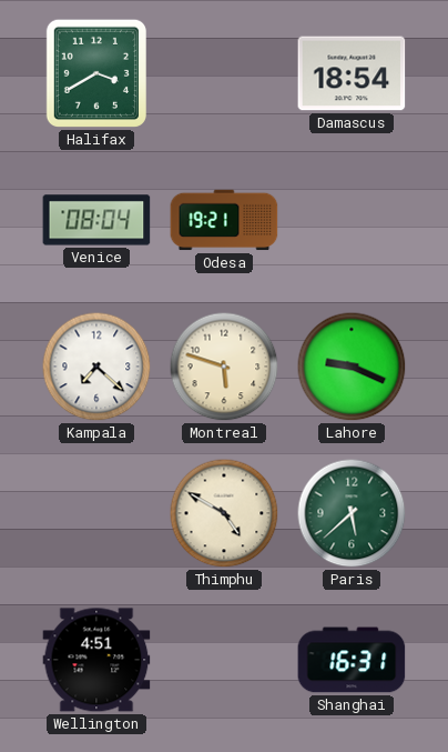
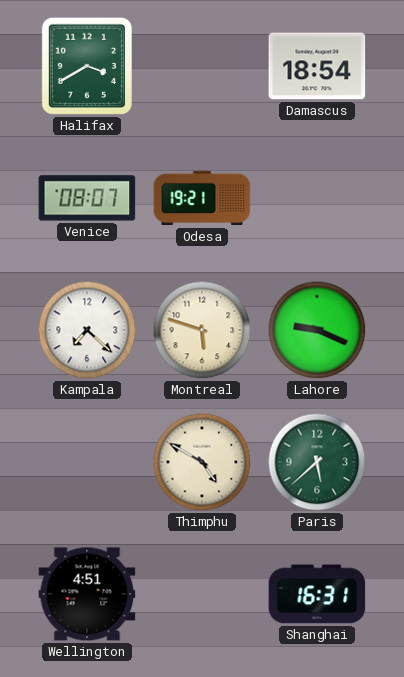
Venice: 08:04 -> 08:07 (87, 198)
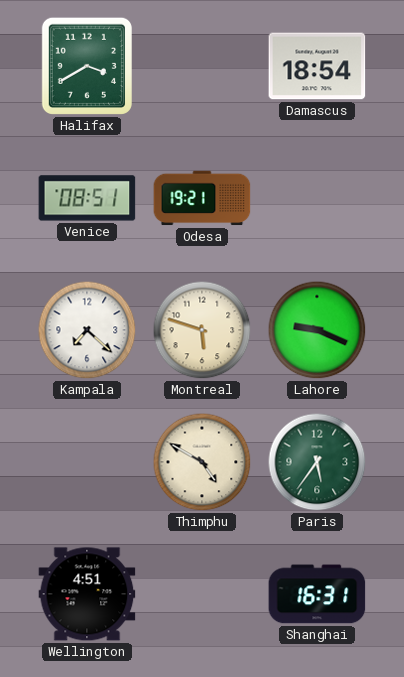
Venice: 08:07 -> 08:51 (87, 198)
Paris: 5:38 -> 5:36 (317, 462)
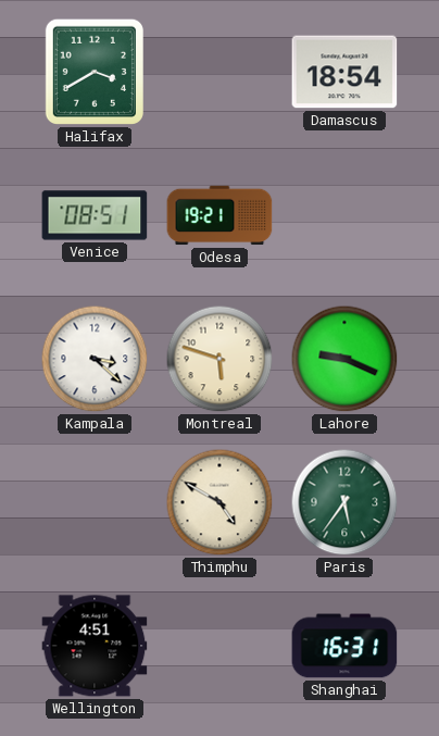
Kampala: 7:22 -> 3:22 (95, 359)
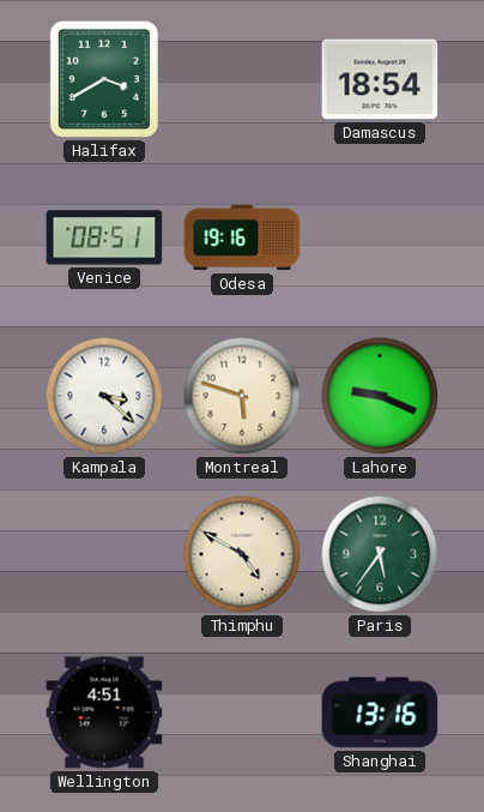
Odesa: 19:21 -> 19:16 (242, 237)
Shanghai: 16:31 -> 13:16 (380, 712)
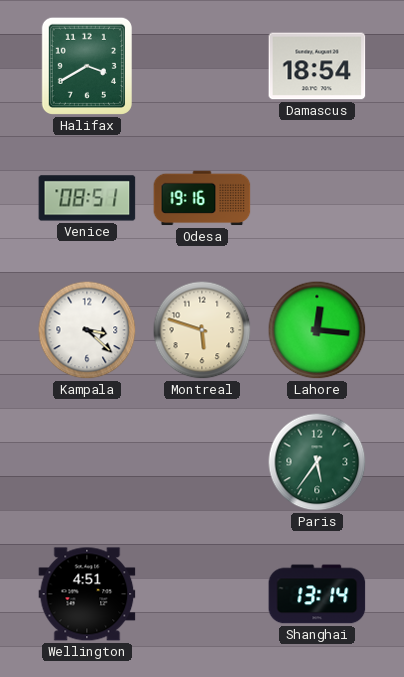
Lahore: 9:19 -> 12:16 (317, 330)
Thimphu: 4:50 -> none (242, 554)
Shanghai: 13:16 -> 13:14 (317, 594)
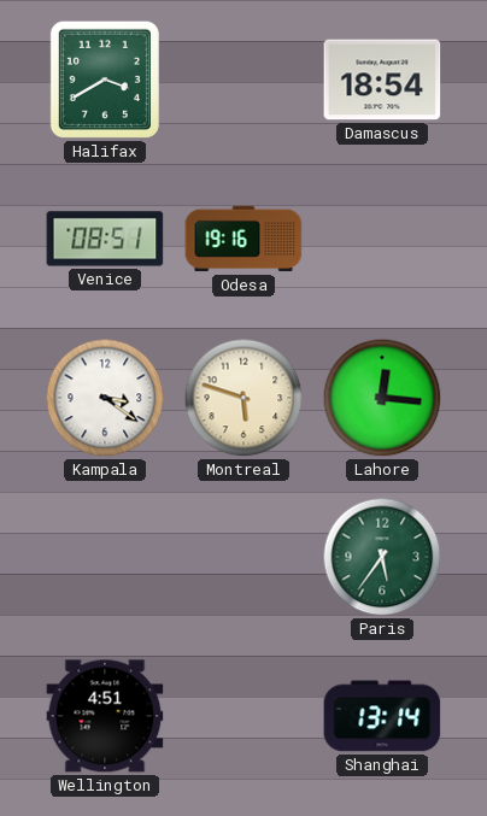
Kampala: 3:22 -> 3:21 (105, 398)
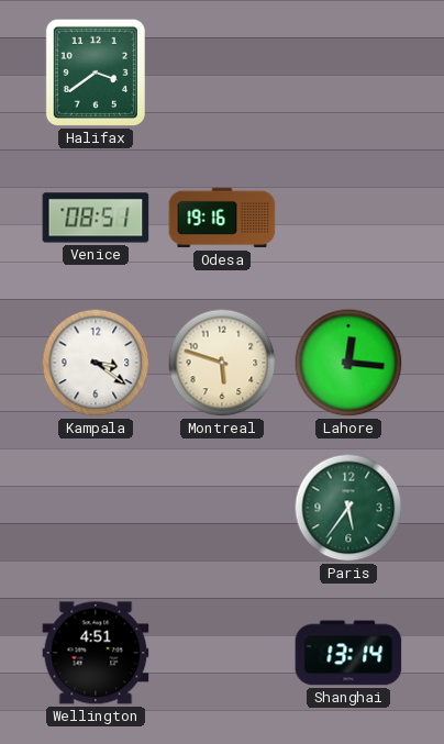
Halifax: 3:40 -> 3:39 (96, 73)
Damascus: 18:54 -> none (382, 80)
